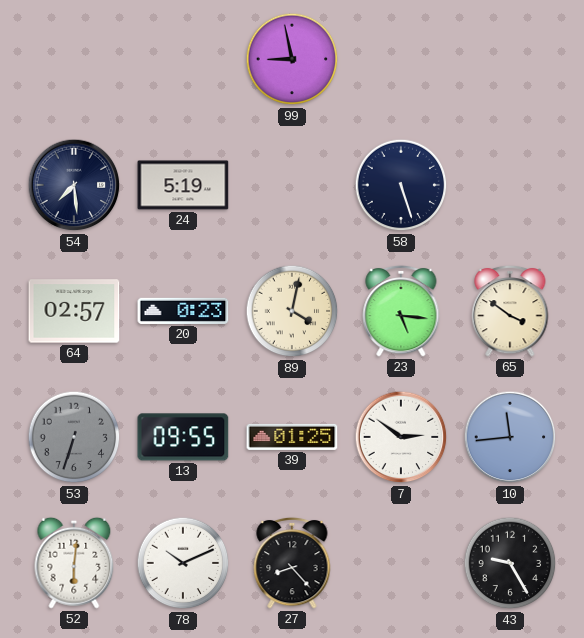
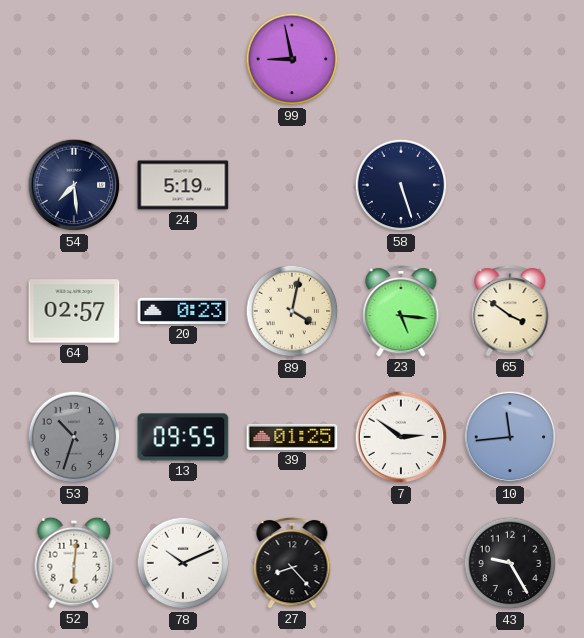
53: 6:33 -> 10:33 (74, 437)
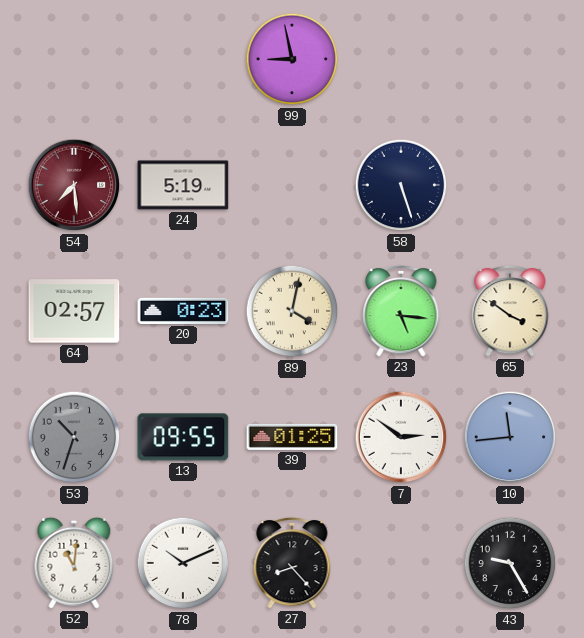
54 dial: navy -> burgundy (74, 185)
52: 6:01 -> 11:01 (74, 563)
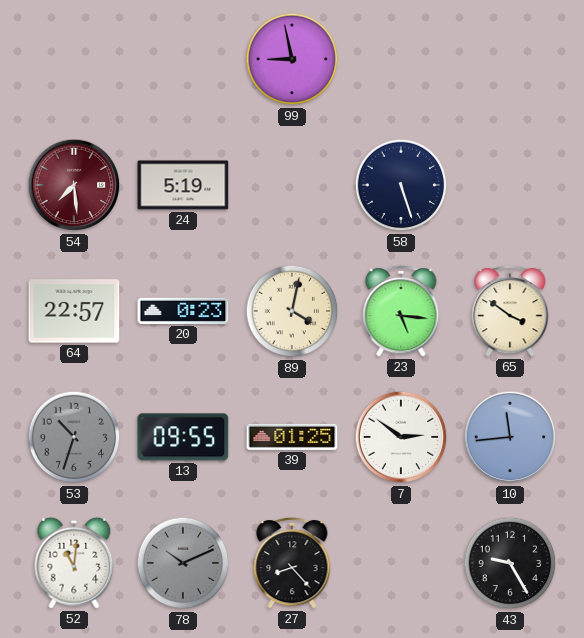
64: 02:57 -> 22:57 (74, 311)
78 dial: white -> grey (183, 563)
